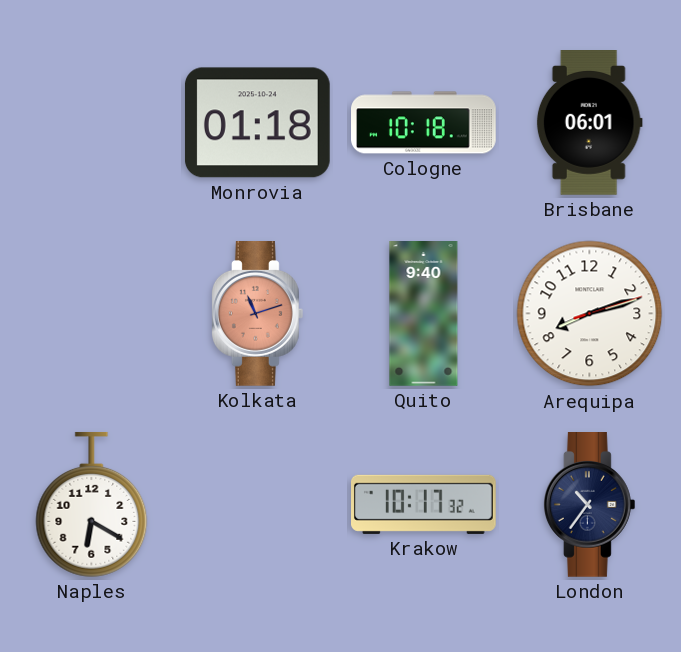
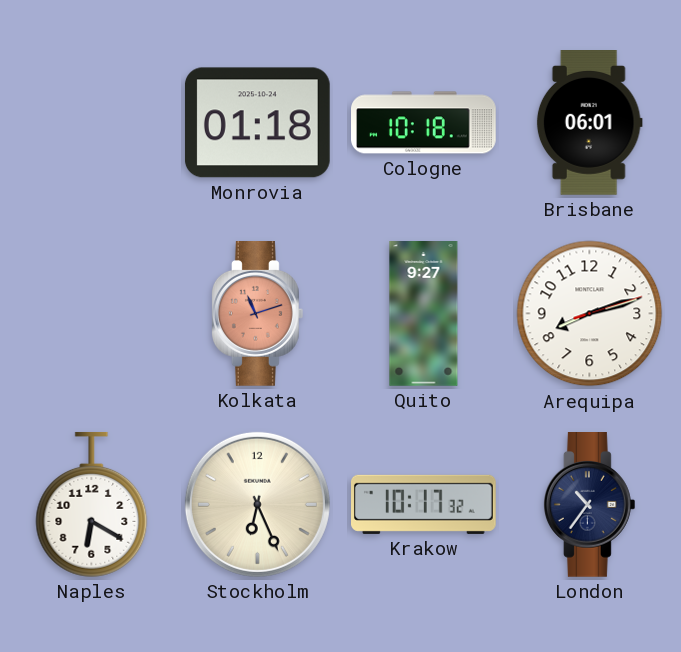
Quito: 9:40 -> 9:27 (424, 314)
Stockholm: none -> 6:26 (257, 504)
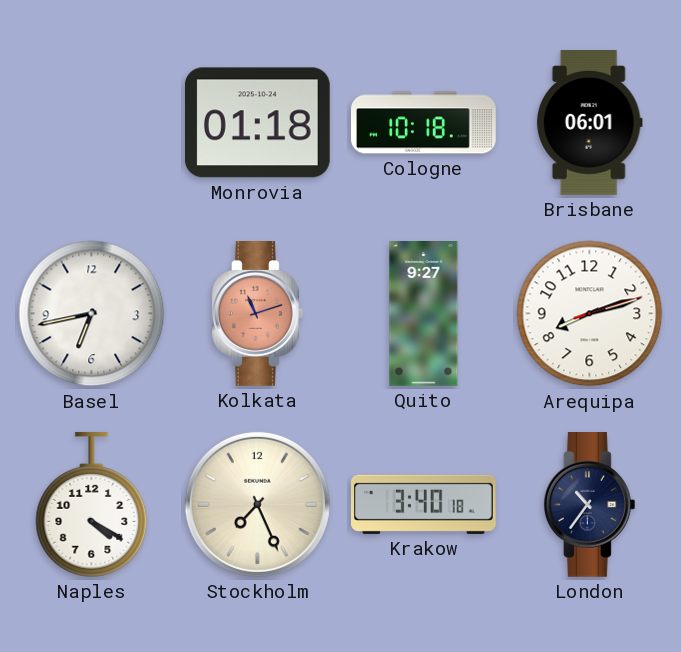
Basel: none -> 6:43 (92, 314)
Naples: 6:20 -> 4:20 (92, 504)
Stockholm: 6:26 -> 7:26 (257, 504)
Krakow: 10:17 -> 3:40 (424, 504)
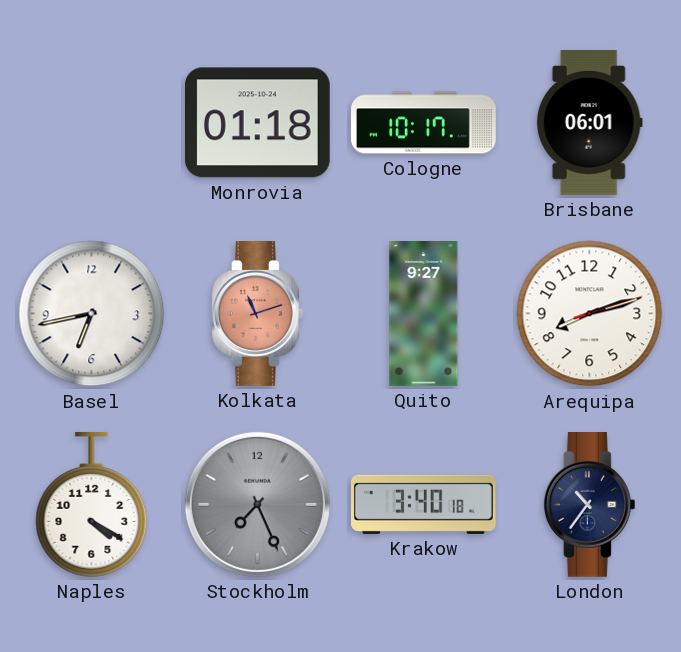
Cologne: 10:18 -> 10:17 (424, 123)
Stockholm dial: cream -> grey (257, 504)
